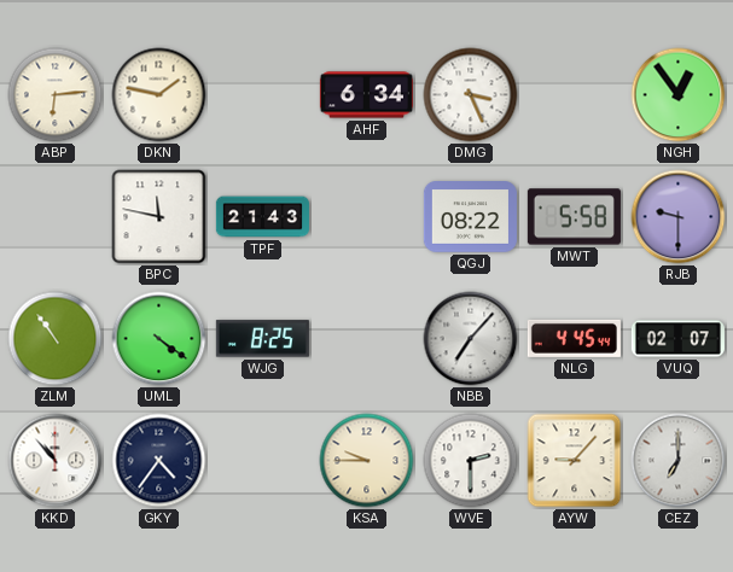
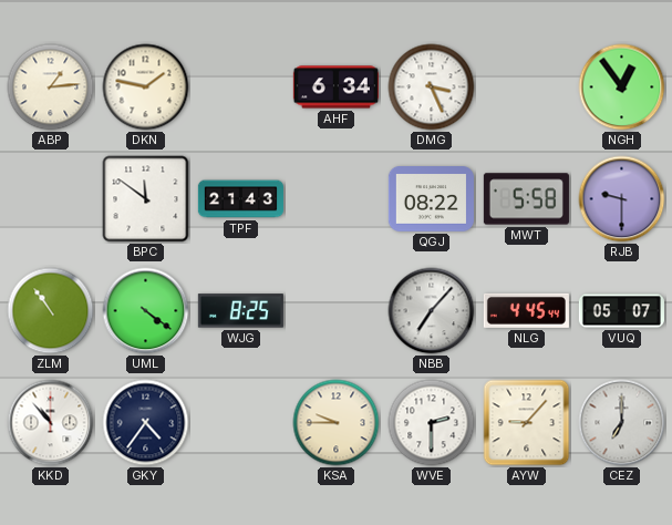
ABP: 6:14 -> 1:14 (51, 87)
BPC: 11:47 -> 11:51 (146, 199)
VUQ: 02:07 -> 05:07 (621, 311)
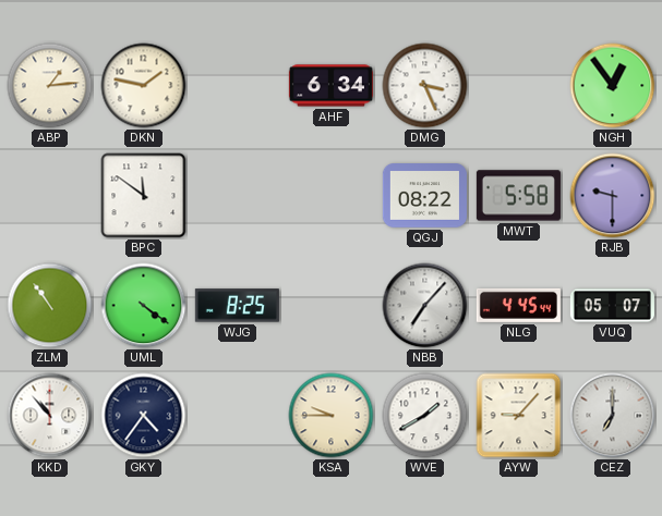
TPF: 21:43 -> none (240, 199)
WVE: 2:30 -> 1:40 (425, 416)
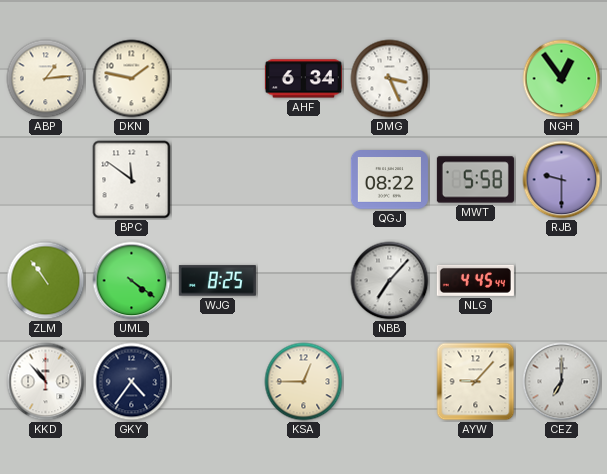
VUQ: 05:07 -> none (612, 306)
KSA: 9:45 -> 12:45 (304, 382)
WVE: 1:40 -> none (425, 416)
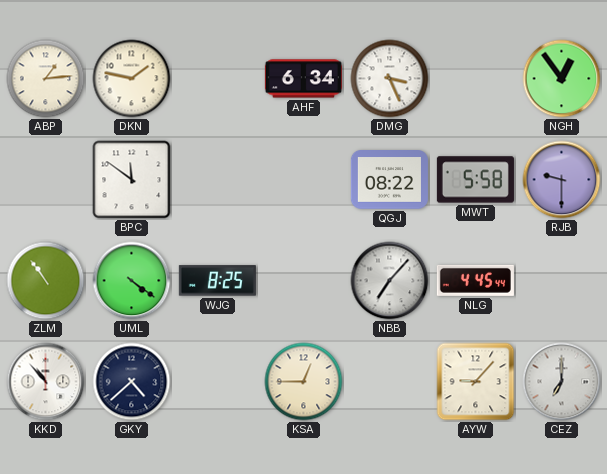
GKY: 4:36 -> 4:38 (132, 382)
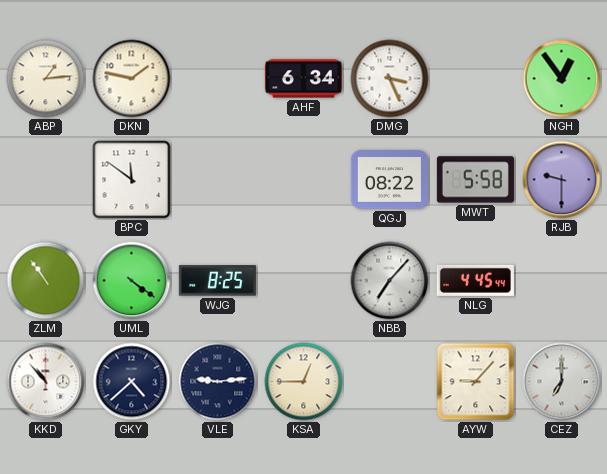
VLE: none -> 9:14 (218, 382)
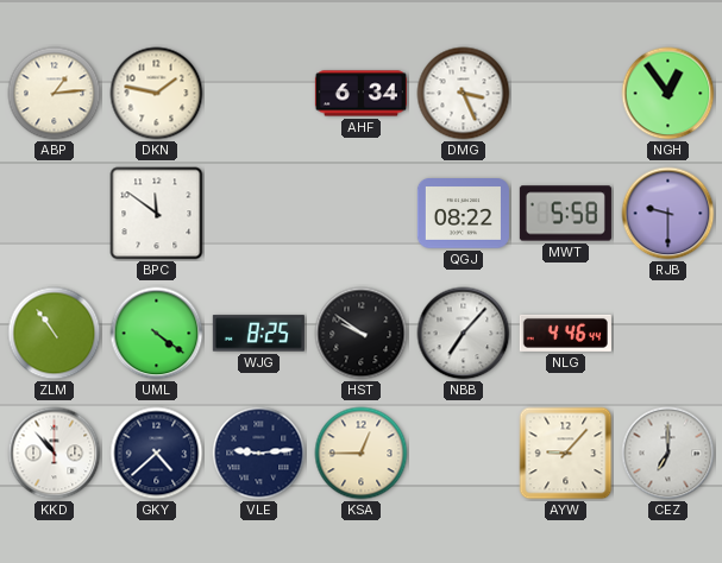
HST: none -> 9:51 (362, 334)
NLG: 4:45 -> 4:46 (565, 333)
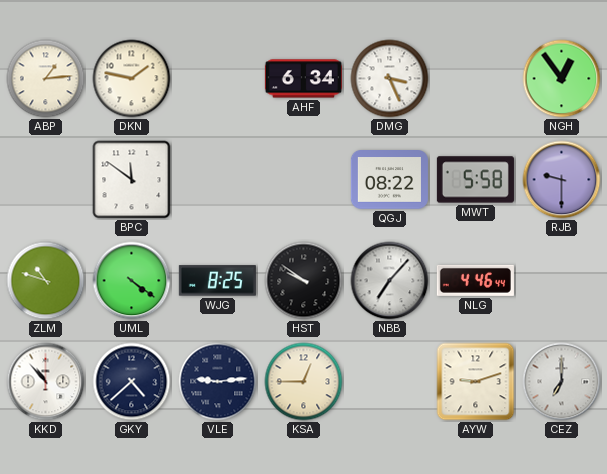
ZLM: 10:54 -> 10:48 (46, 281)
AYW: 9:07 -> 9:12 (476, 382)
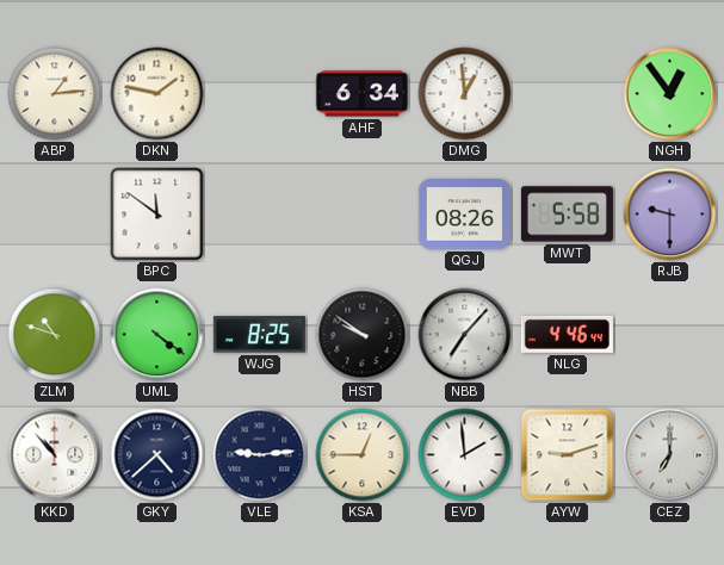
DMG: 3:26 -> 12:59 (465, 94)
QGJ: 08:22 -> 08:26 (464, 215)
EVD: none -> 1:59 (465, 455)
